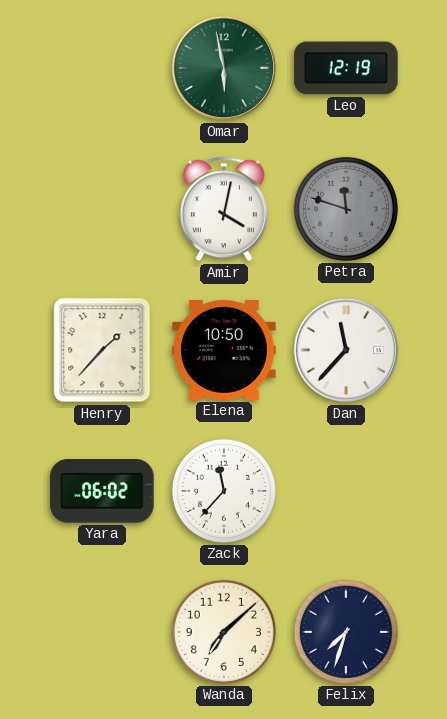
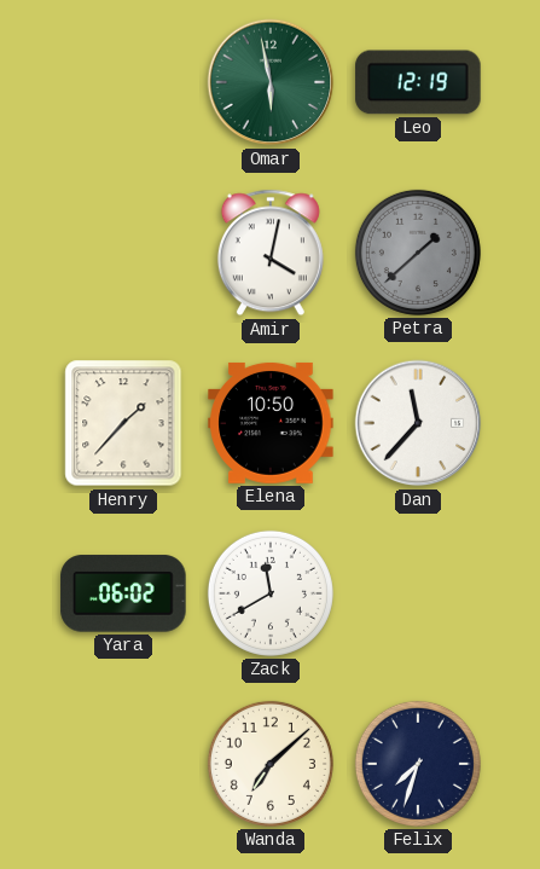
Petra: 11:48 -> 1:38 (418, 253)
Zack: 11:37 -> 11:40 (271, 593)
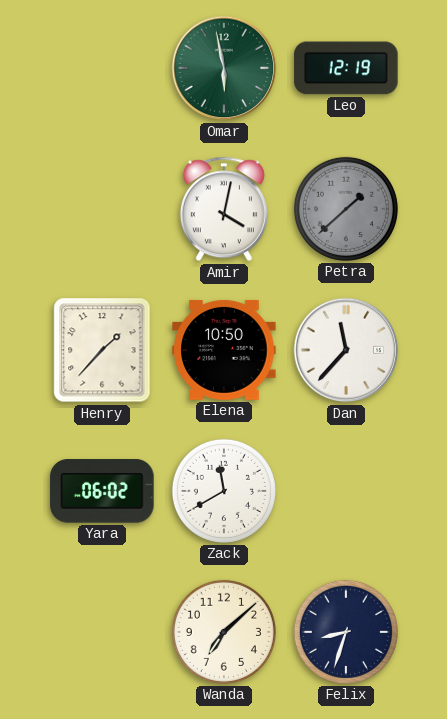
Felix: 7:33 -> 8:33 (346, 632)
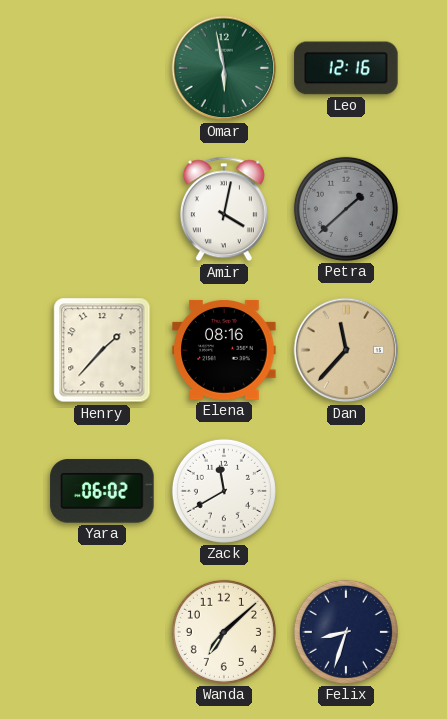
Leo: 12:19 -> 12:16 (346, 68)
Elena: 10:50 -> 08:16 (224, 350)
Dan dial: white -> champagne (346, 350)
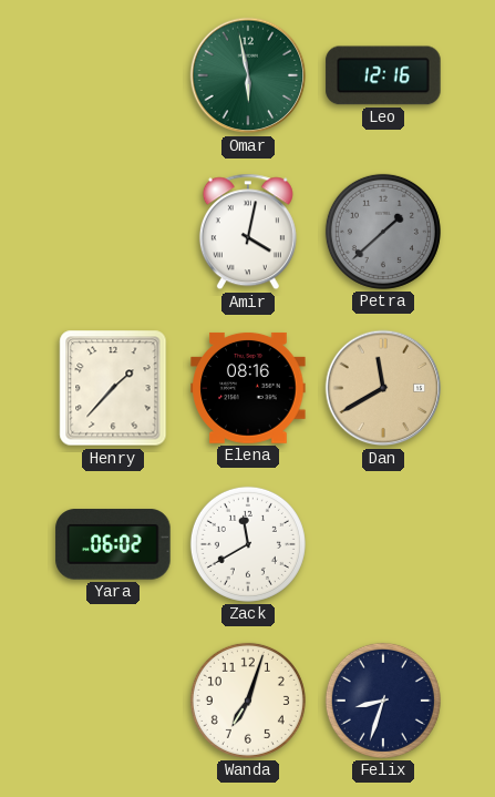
Dan: 11:37 -> 11:40 (383, 388)
Wanda: 7:08 -> 7:03 (248, 701)
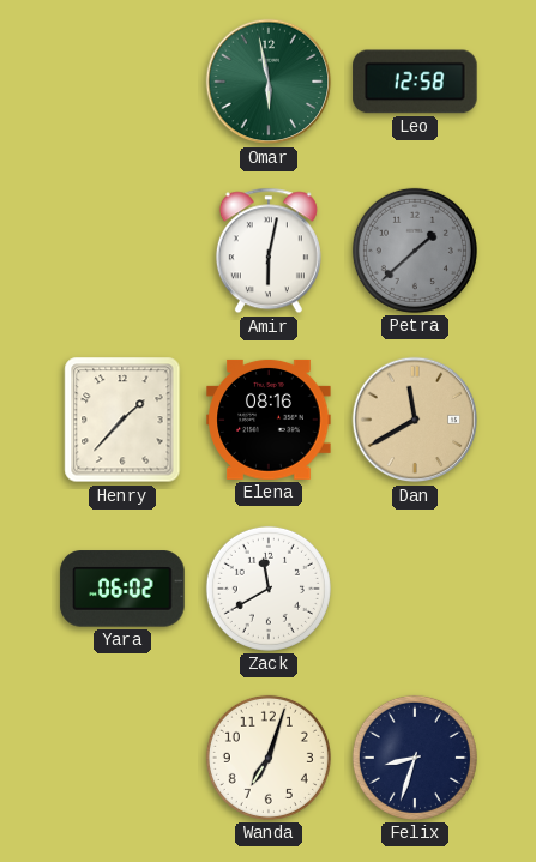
Leo: 12:16 -> 12:58 (415, 82)
Amir: 4:02 -> 6:02 (269, 251)
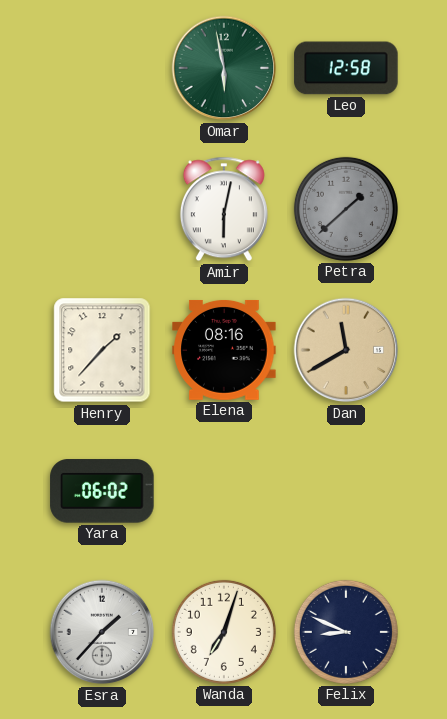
Zack: 11:40 -> none (269, 589)
Esra: none -> 1:37 (102, 632)
Felix: 8:33 -> 8:49 (346, 632)
